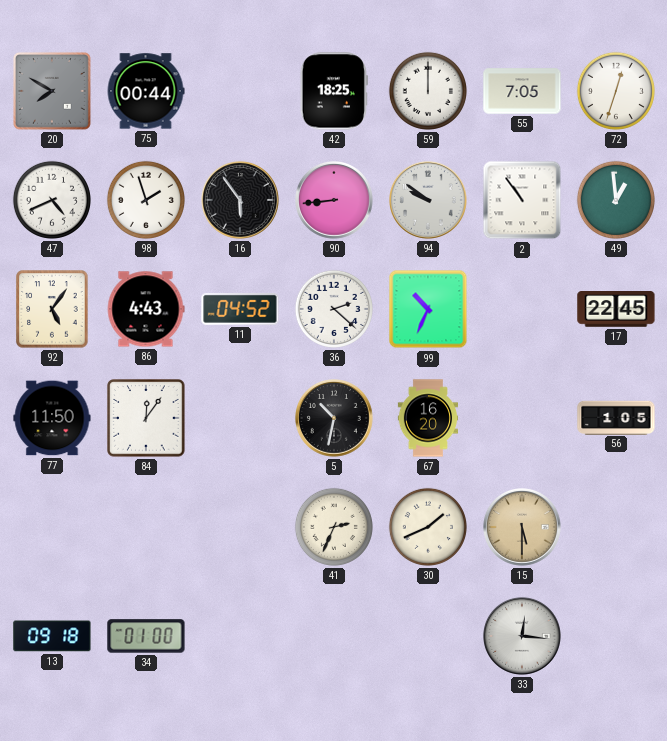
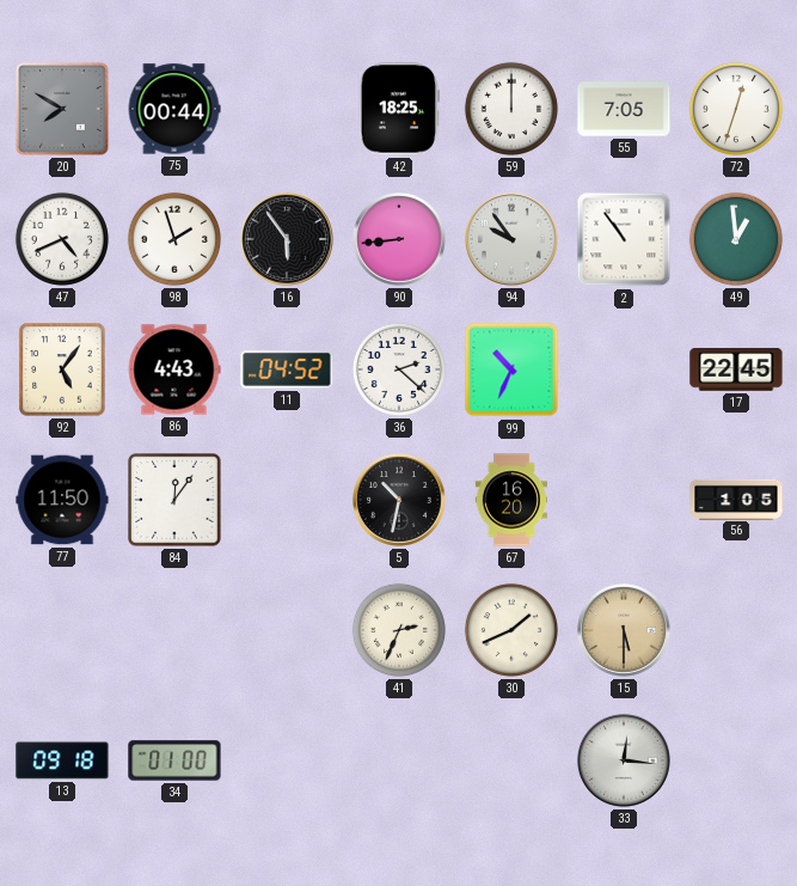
94: 9:51 -> 9:54 (513, 240)
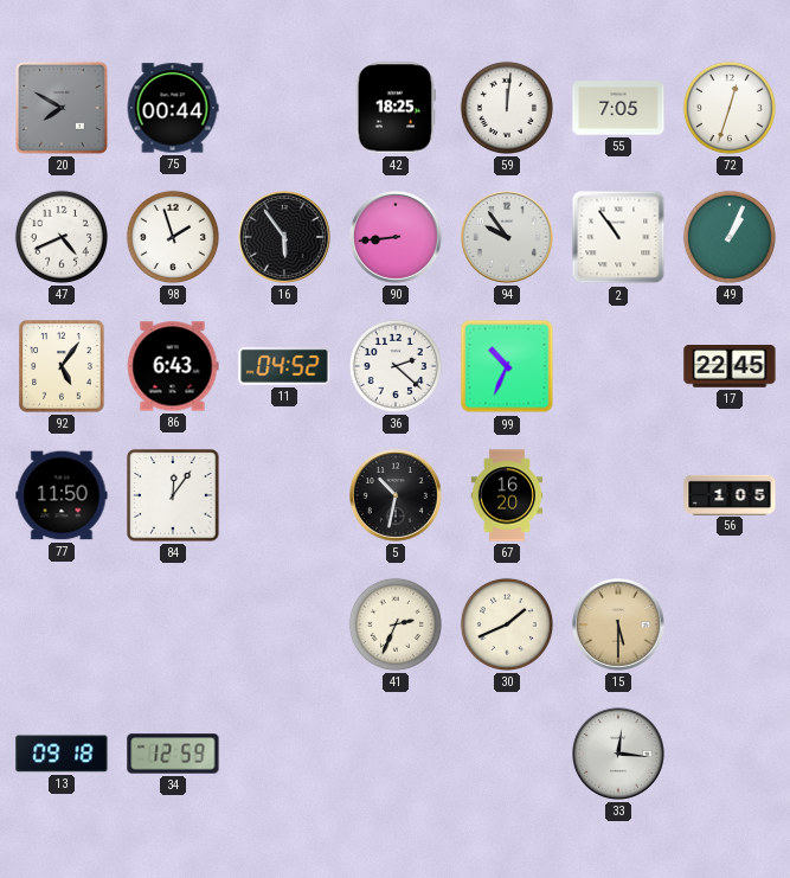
59: 12:00 -> 12:01 (507, 108)
49: 12:59 -> 1:04 (730, 237)
86: 4:43 -> 6:43 (173, 366)
34: 01:00 -> 12:59 (173, 754)
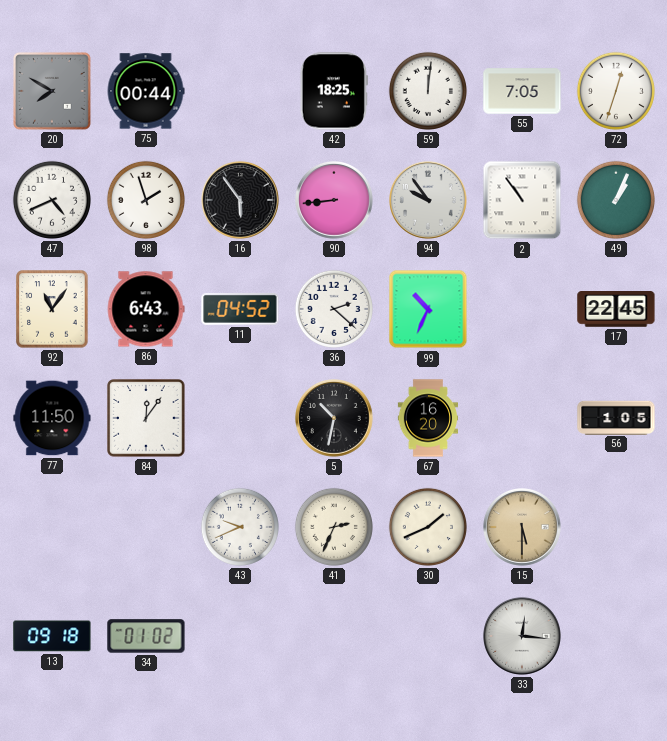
92: 5:06 -> 11:06 (52, 309)
43: none -> 9:41 (240, 527)
34: 12:59 -> 01:02 (146, 636)
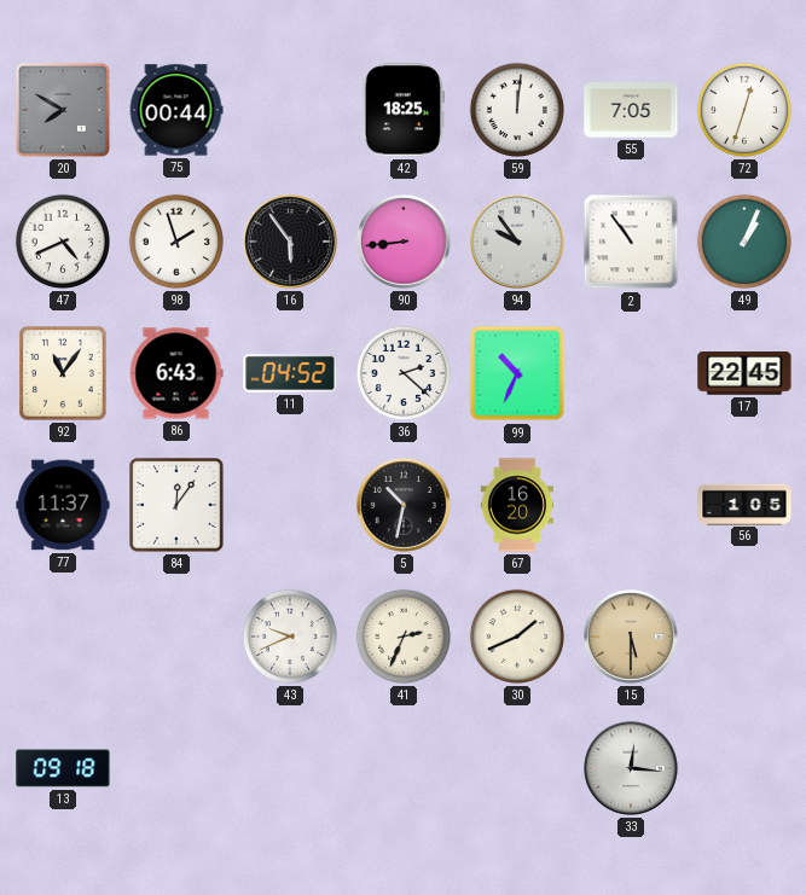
77: 11:50 -> 11:37 (63, 505)
34: 01:02 -> none (146, 636)
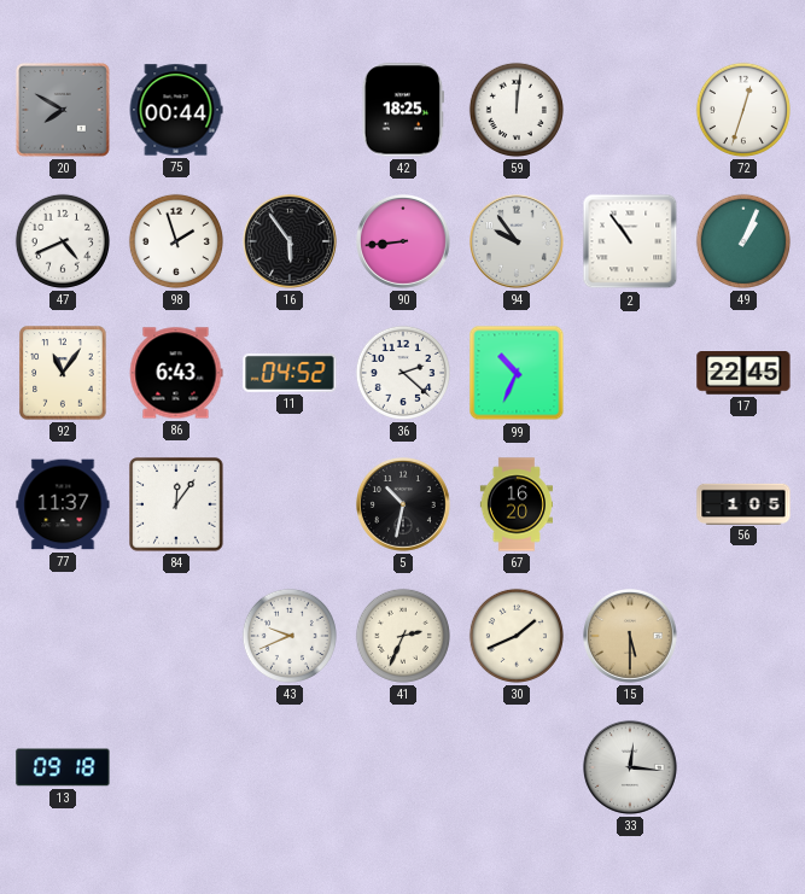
55: 7:05 -> none (631, 110)
